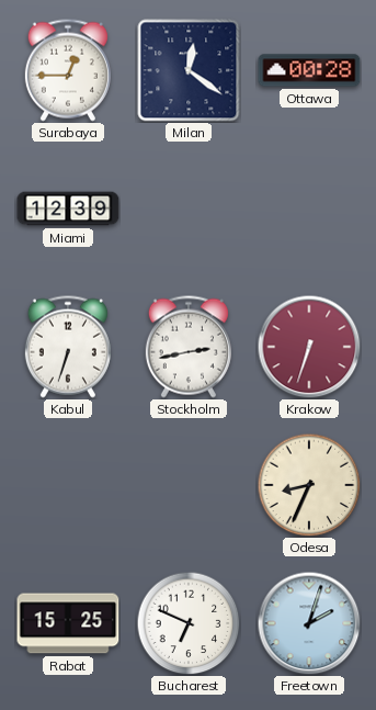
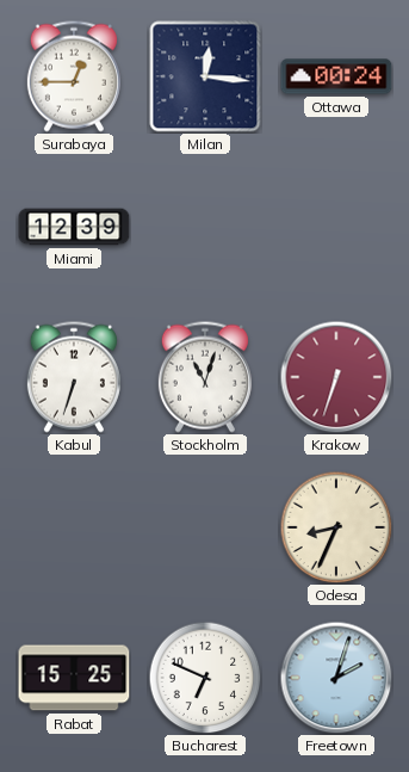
Milan: 12:21 -> 12:16 (205, 76)
Ottawa: 00:28 -> 00:24 (336, 76)
Stockholm: 2:43 -> 11:03 (205, 377)
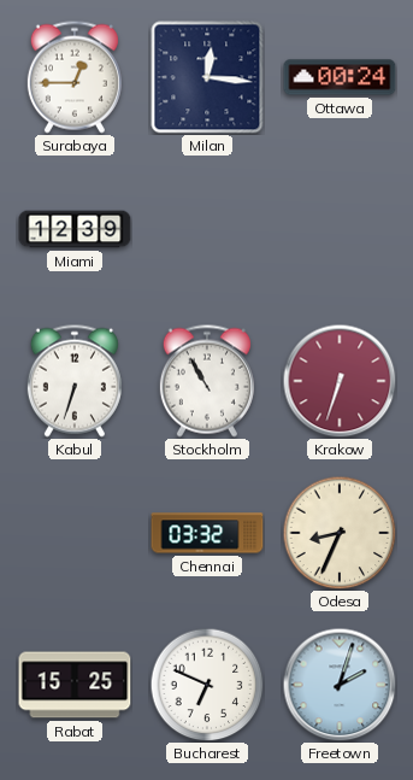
Stockholm: 11:03 -> 10:55 (207, 381)
Chennai: none -> 03:32 (207, 533)
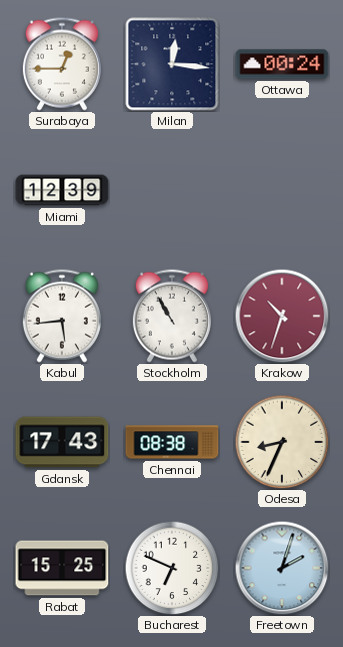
Kabul: 6:33 -> 5:44 (62, 316)
Krakow: 6:33 -> 10:33 (282, 316)
Gdansk: none -> 17:43 (62, 442)
Chennai: 03:32 -> 08:38 (172, 442)
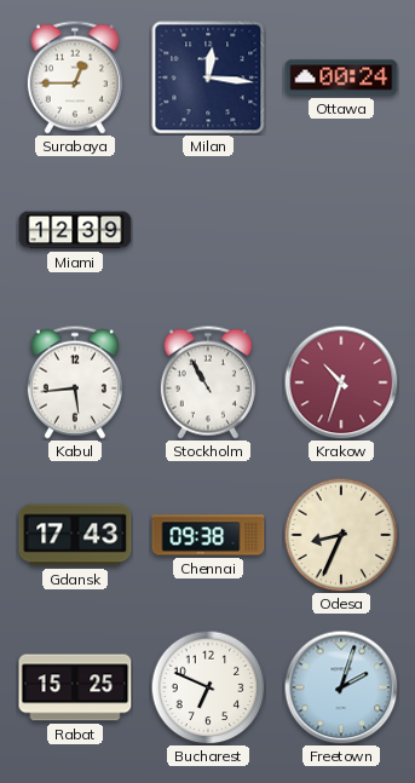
Chennai: 08:38 -> 09:38 (208, 535)
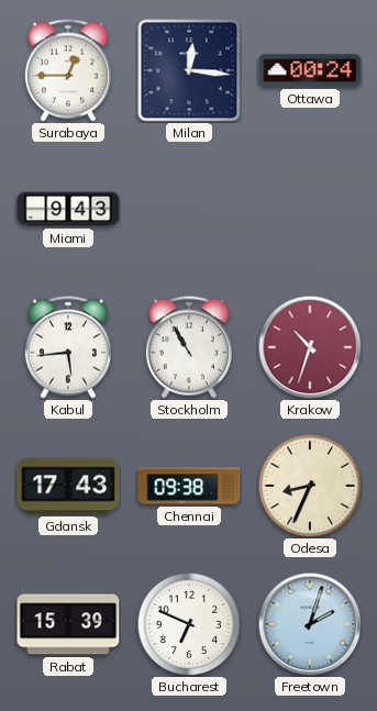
Miami: 12:39 -> 9:43 (68, 209)
Rabat: 15:25 -> 15:39 (68, 624)
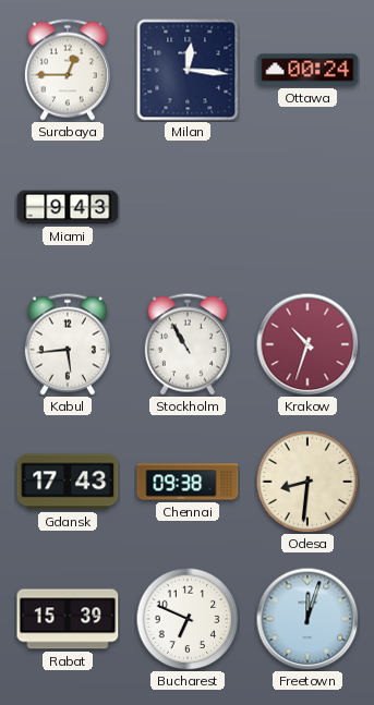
Odesa: 8:34 -> 8:31 (307, 482)
Freetown: 2:03 -> 12:03 (307, 619)
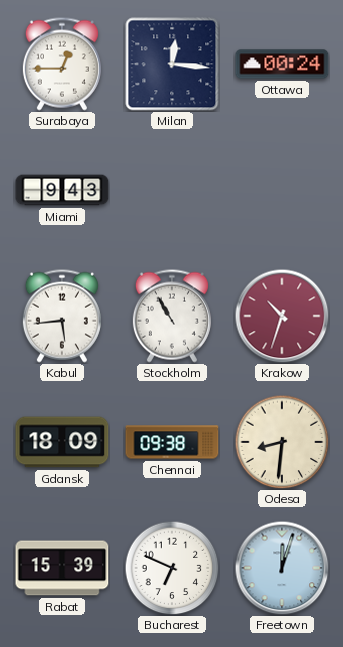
Gdansk: 17:43 -> 18:09 (62, 442)
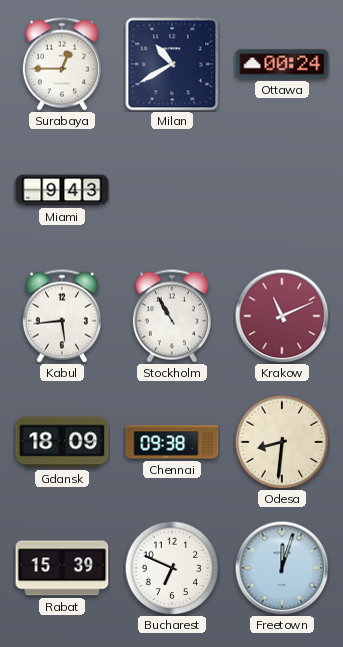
Milan: 12:16 -> 10:40 (172, 64)
Krakow: 10:33 -> 11:11 (282, 316)
